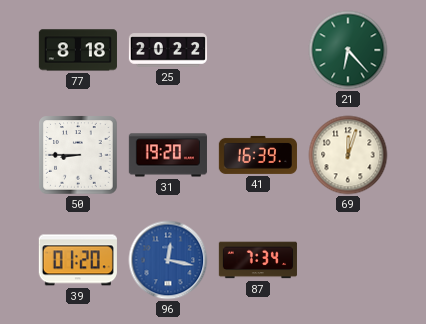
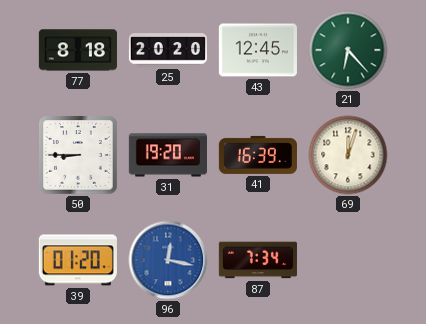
25: 20:22 -> 20:20 (168, 50)
43: none -> 12:45 (258, 50)
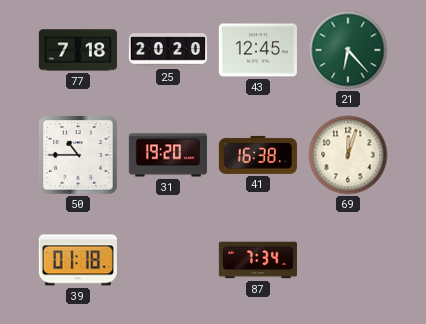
77: 8:18 -> 7:18 (78, 50)
50: 8:45 -> 10:45 (78, 155)
41: 16:39 -> 16:38 (258, 155)
39: 01:20 -> 01:18 (78, 260)
96: 12:17 -> none (168, 260)
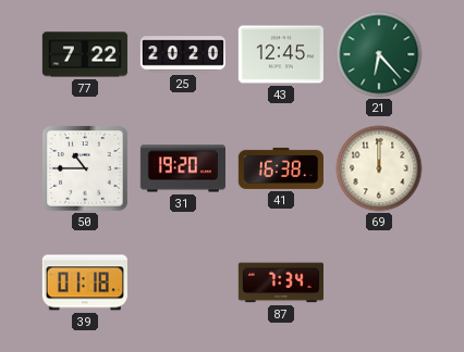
77: 7:18 -> 7:22 (85, 54)
69: 12:03 -> 12:00 (379, 168)
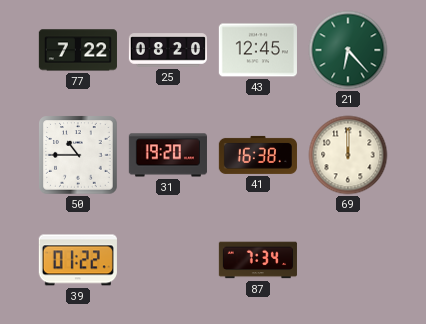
25: 20:20 -> 08:20 (168, 50)
39: 01:18 -> 01:22 (78, 260)
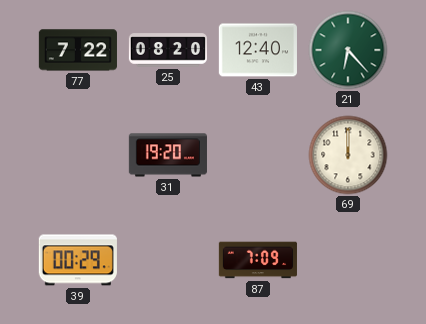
43: 12:45 -> 12:40 (258, 50)
50: 10:45 -> none (78, 155)
41: 16:38 -> none (258, 155)
39: 01:22 -> 00:29 (78, 260)
87: 7:34 -> 7:09 (258, 260)
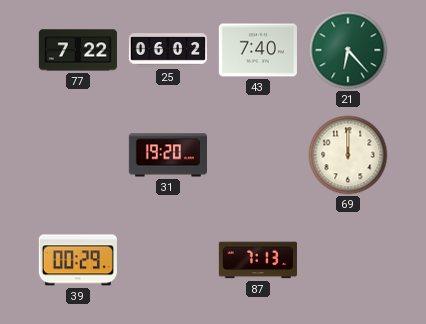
25: 08:20 -> 06:02 (168, 50)
43: 12:40 -> 7:40 (258, 50)
87: 7:09 -> 7:13 (258, 260)
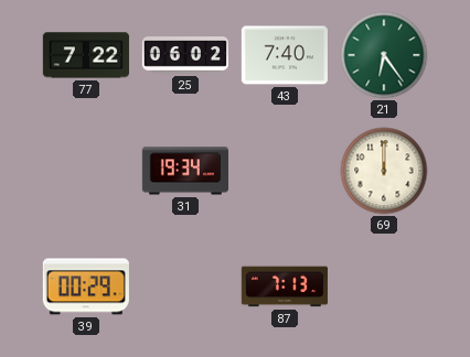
21: 6:23 -> 6:24 (384, 55)
31: 19:20 -> 19:34 (185, 171)
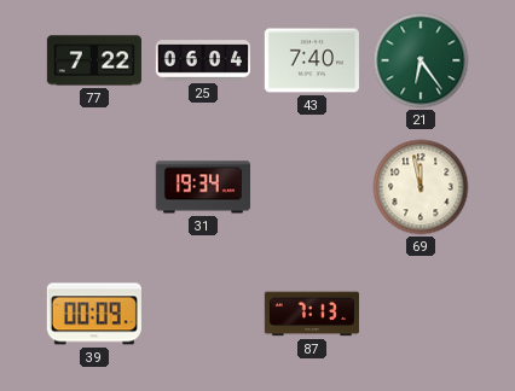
25: 06:02 -> 06:04 (203, 60)
69: 12:00 -> 11:58 (421, 187)
39: 00:29 -> 00:09 (94, 314)
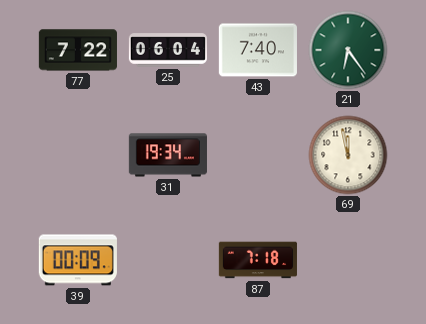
87: 7:13 -> 7:18 (258, 260)
